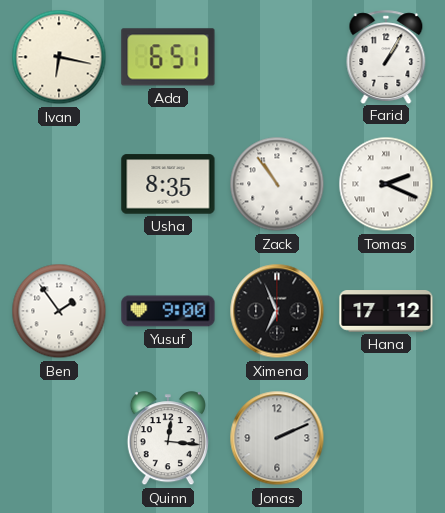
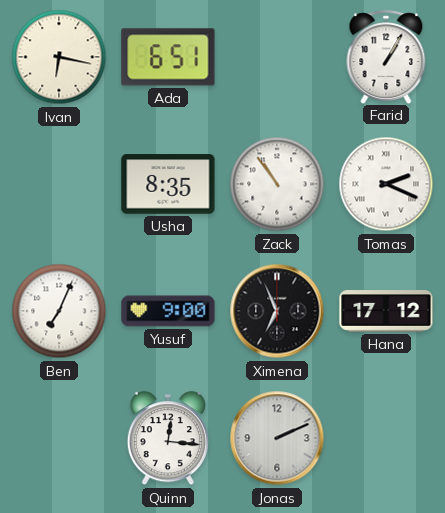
Ben: 1:54 -> 7:04 (59, 311)
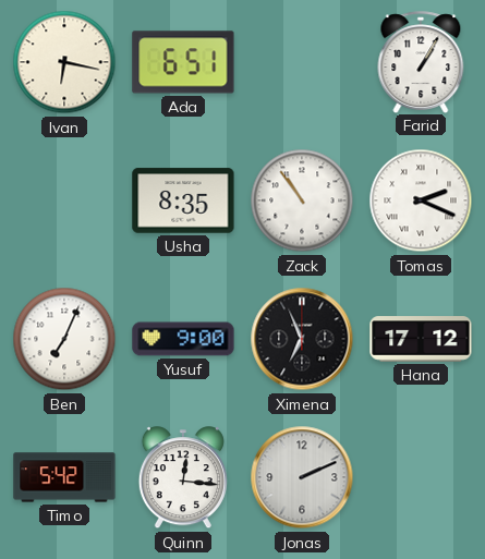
Timo: none -> 5:42 (64, 477)
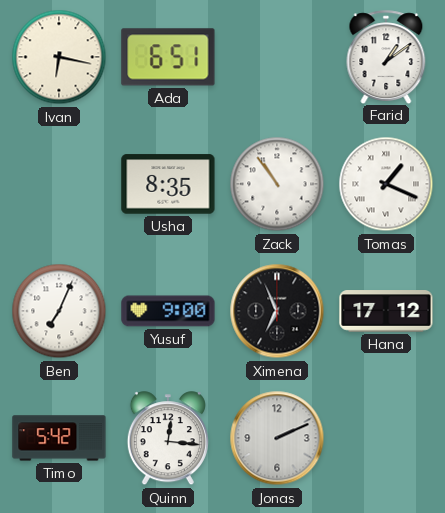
Farid: 1:05 -> 1:09 (386, 57)
Tomas: 2:19 -> 1:19 (386, 184)
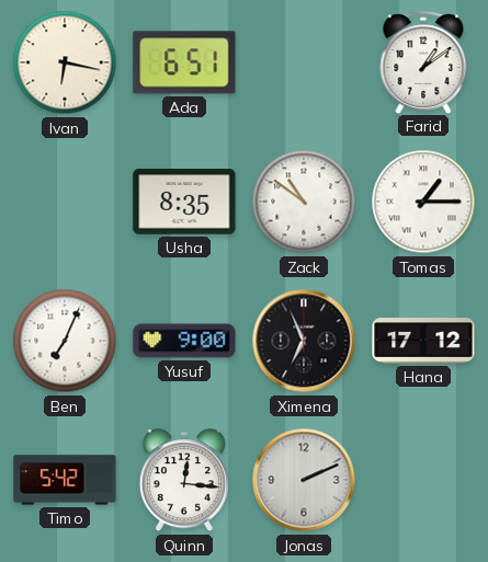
Zack: 10:54 -> 10:51 (304, 202)
Tomas: 1:19 -> 1:15 (423, 202)
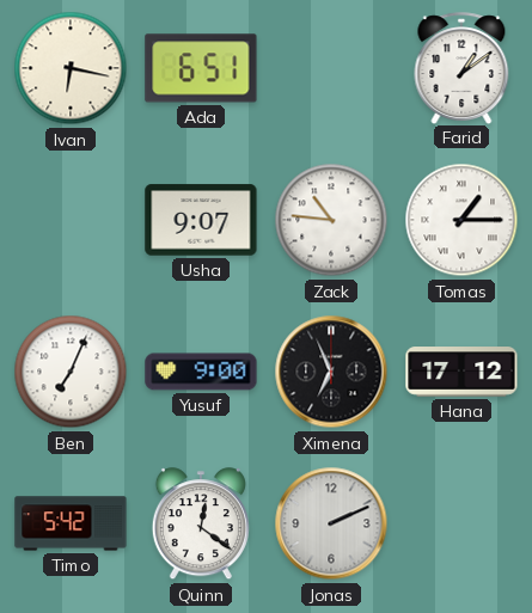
Usha: 8:35 -> 9:07 (201, 220)
Zack: 10:51 -> 10:46 (331, 220)
Quinn: 12:16 -> 12:21 (201, 525)
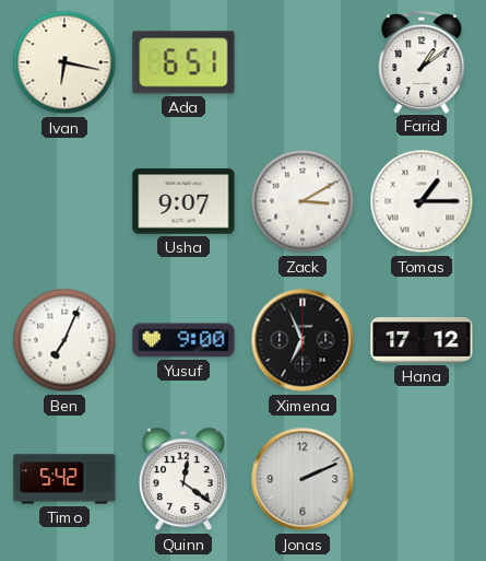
Zack: 10:46 -> 3:10 (303, 201)
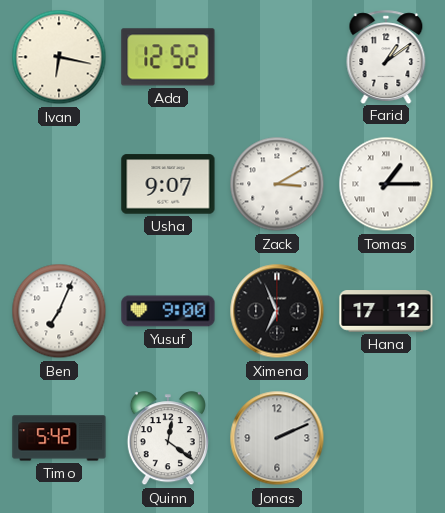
Ada: 6:51 -> 12:52 (168, 57)
